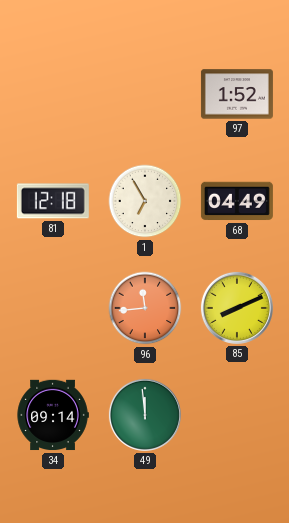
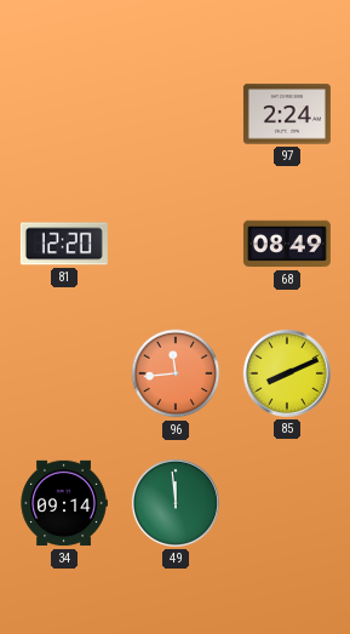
97: 1:52 -> 2:24 (287, 114)
81: 12:18 -> 12:20 (64, 244)
1: 6:55 -> none (145, 201)
68: 04:49 -> 08:49 (287, 244)
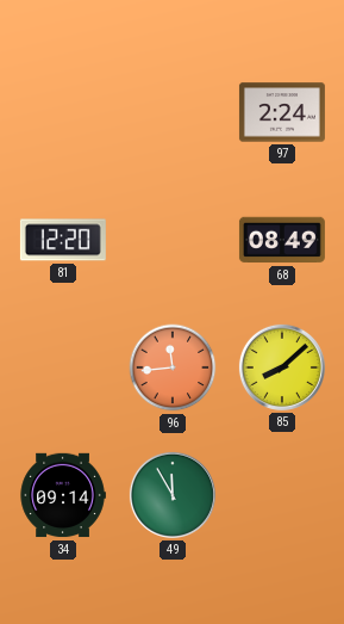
85: 8:11 -> 8:08 (282, 367)
49: 11:59 -> 11:55 (173, 495)
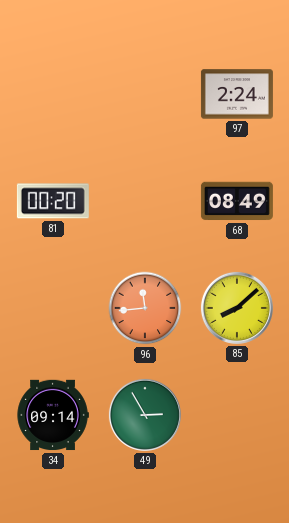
81: 12:20 -> 00:20 (53, 201)
49: 11:55 -> 2:55 (145, 415)
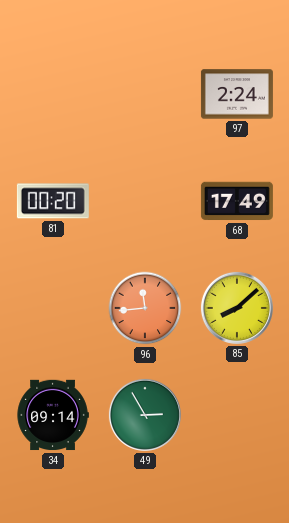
68: 08:49 -> 17:49 (237, 201)
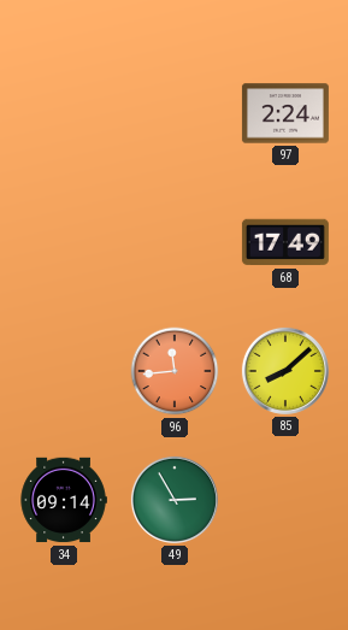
81: 00:20 -> none (53, 201)
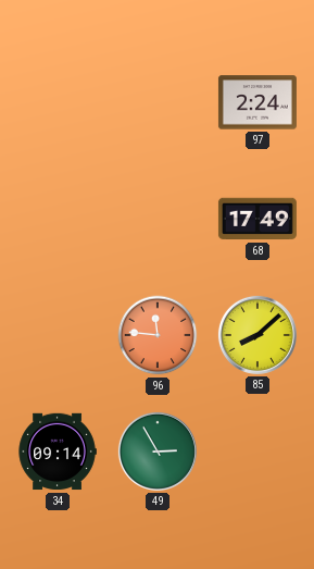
96: 11:44 -> 11:46 (158, 335)
